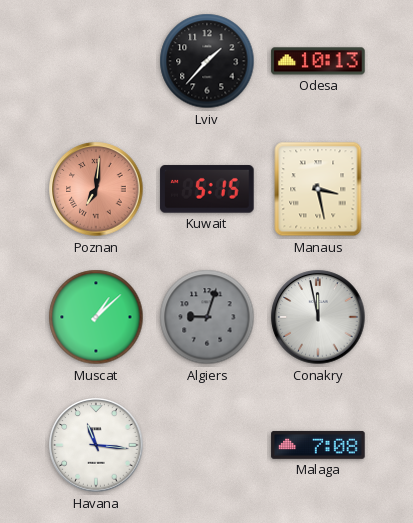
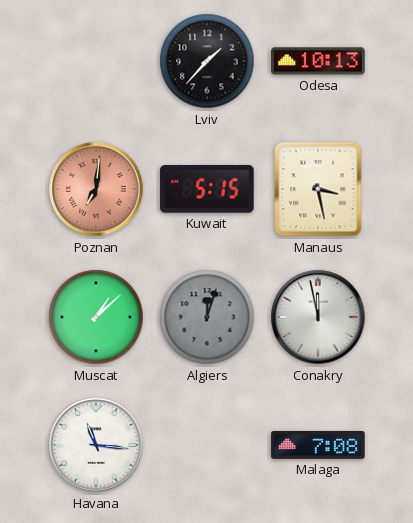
Algiers: 9:03 -> 12:03 (207, 317)
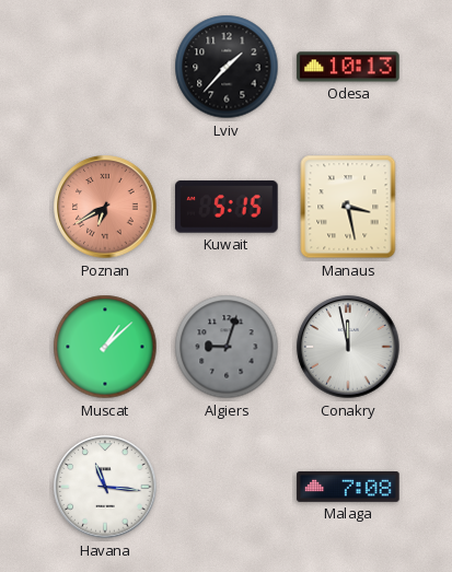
Poznan: 7:01 -> 6:40 (105, 207)
Algiers: 12:03 -> 9:03 (227, 347)
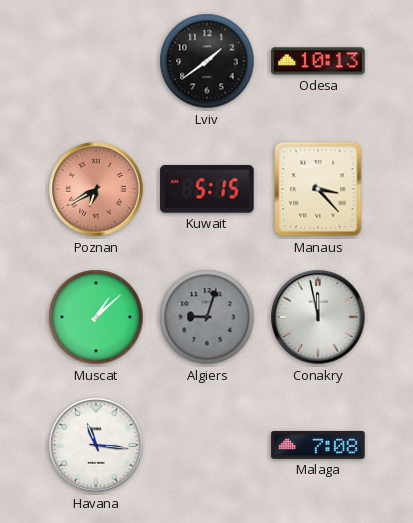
Lviv: 1:37 -> 1:39 (207, 61)
Manaus: 3:28 -> 3:23 (318, 189)
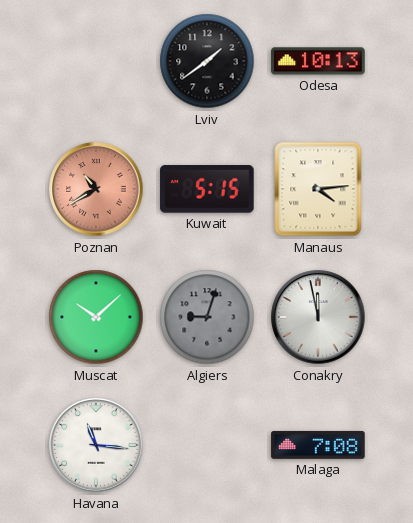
Poznan: 6:40 -> 10:40 (96, 189)
Manaus: 3:23 -> 4:14 (318, 189)
Muscat: 1:08 -> 10:08 (96, 317)
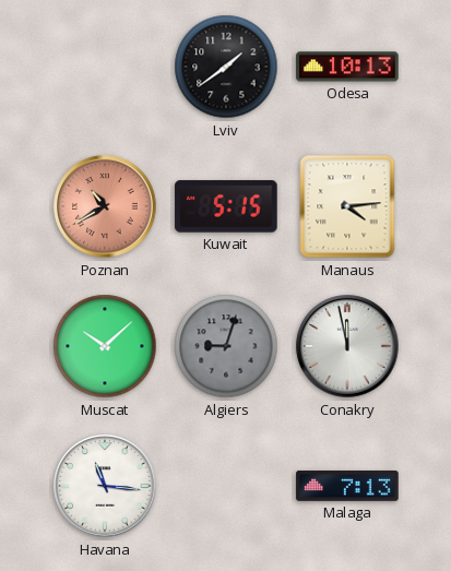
Malaga: 7:08 -> 7:13 (347, 486)
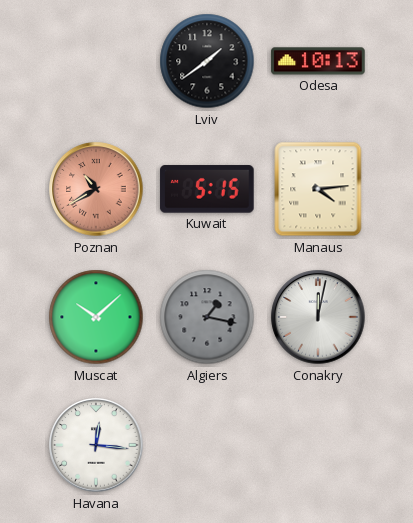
Algiers: 9:03 -> 1:17 (207, 317)
Conakry: 11:58 -> 12:02 (318, 317)
Havana: 11:16 -> 12:16 (96, 445)
Malaga: 7:13 -> none (347, 486)
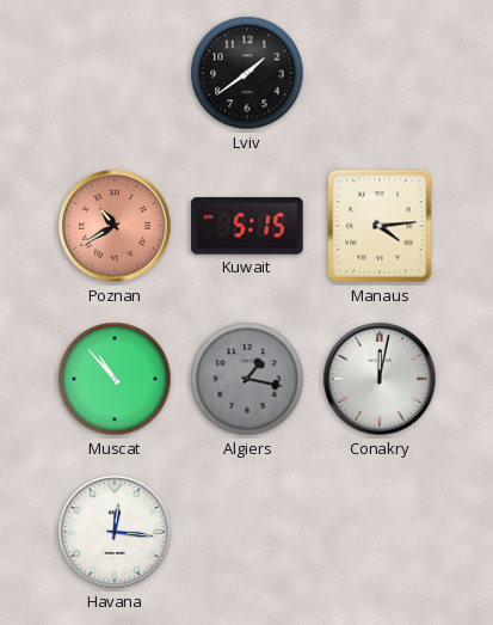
Odesa: 10:13 -> none (318, 61)
Muscat: 10:08 -> 10:53 (115, 379)
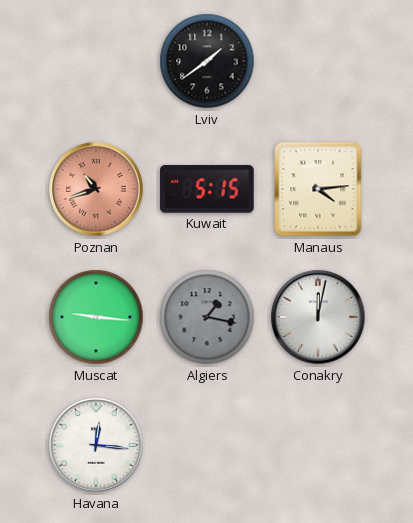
Poznan: 10:40 -> 10:42 (96, 189)
Muscat: 10:53 -> 9:16 (96, 317)
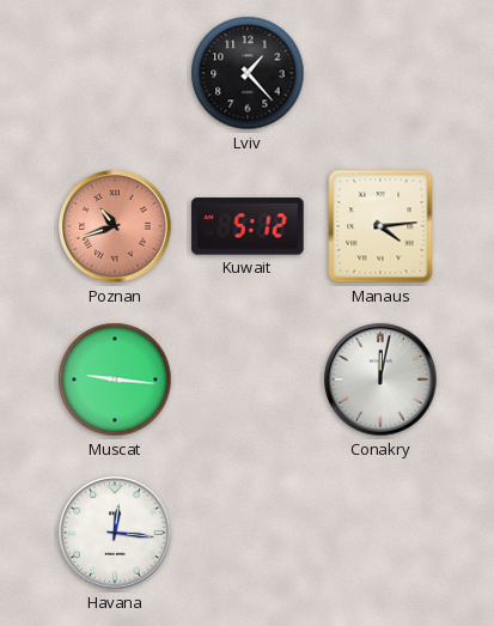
Lviv: 1:39 -> 1:23 (248, 73)
Kuwait: 5:15 -> 5:12 (248, 226)
Algiers: 1:17 -> none (207, 317)
